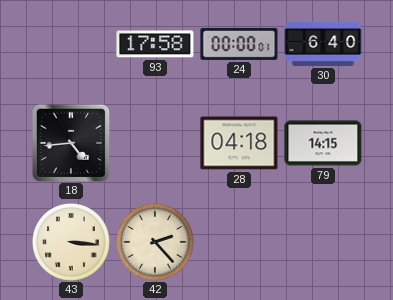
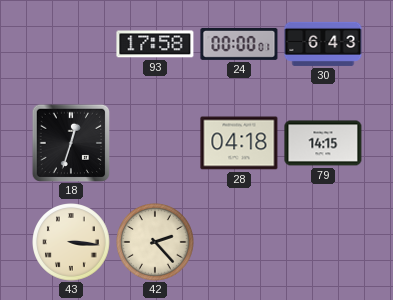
30: 6:40 -> 6:43 (323, 44)
18: 4:44 -> 12:33 (71, 143)
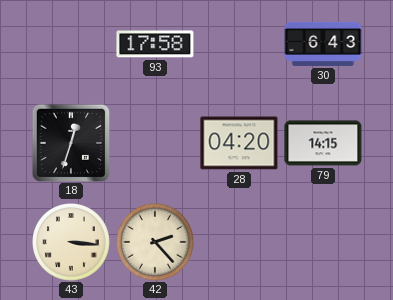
24: 00:00 -> none (239, 44)
28: 04:18 -> 04:20 (239, 143)
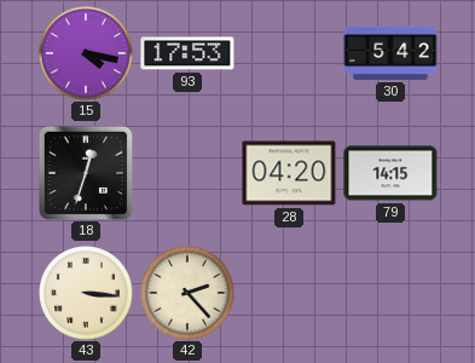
15: none -> 4:17 (87, 54)
93: 17:58 -> 17:53 (187, 53)
30: 6:43 -> 5:42 (390, 53)
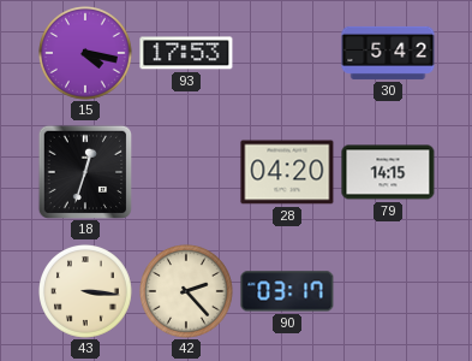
90: none -> 03:17 (287, 291)
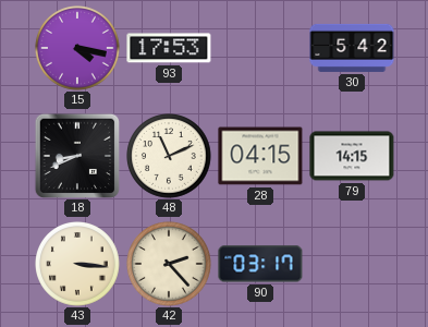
18: 12:33 -> 8:41 (77, 156)
48: none -> 11:11 (170, 157)
28: 04:20 -> 04:15 (260, 156)
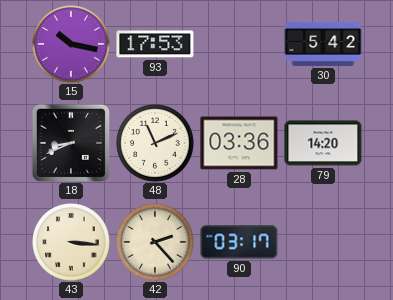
15: 4:17 -> 10:17 (72, 45)
28: 04:15 -> 03:36 (239, 143)
79: 14:15 -> 14:20 (323, 143)
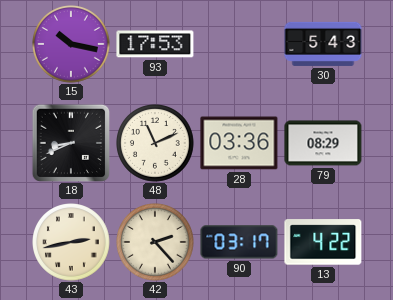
30: 5:42 -> 5:43 (323, 44)
79: 14:20 -> 08:29 (323, 143)
43: 3:16 -> 2:43 (72, 243)
13: none -> 4:22 (323, 242)
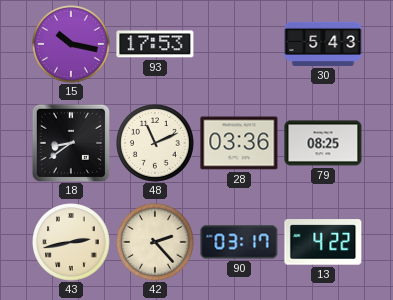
18: 8:41 -> 8:39 (71, 143)
79: 08:29 -> 08:25 (323, 143)
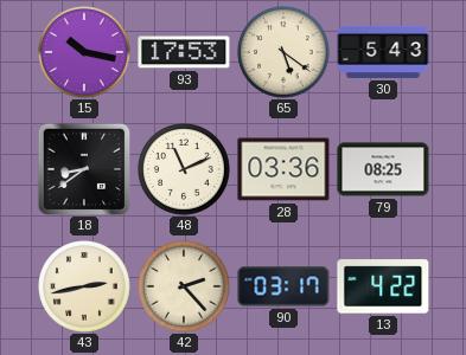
65: none -> 5:21 (285, 53)
